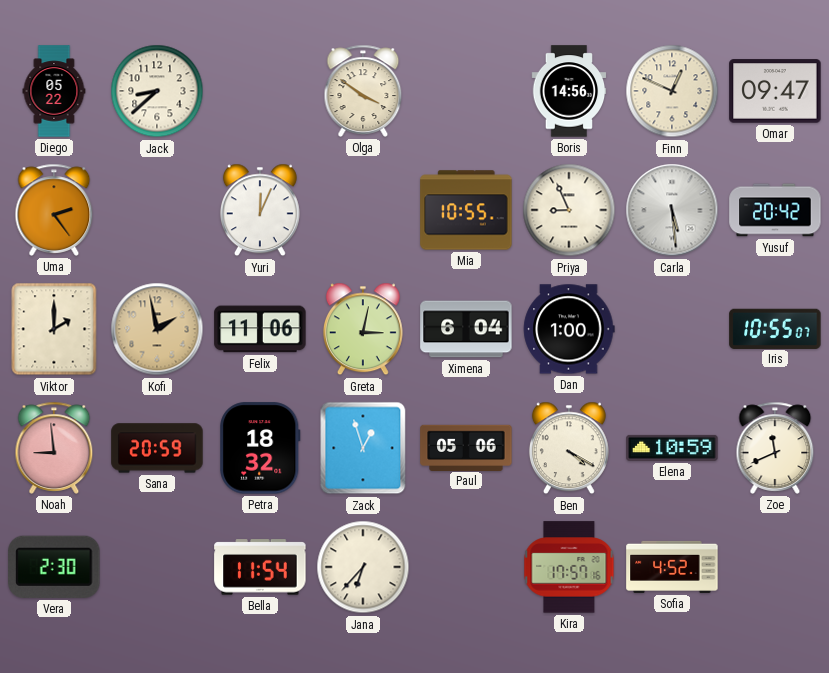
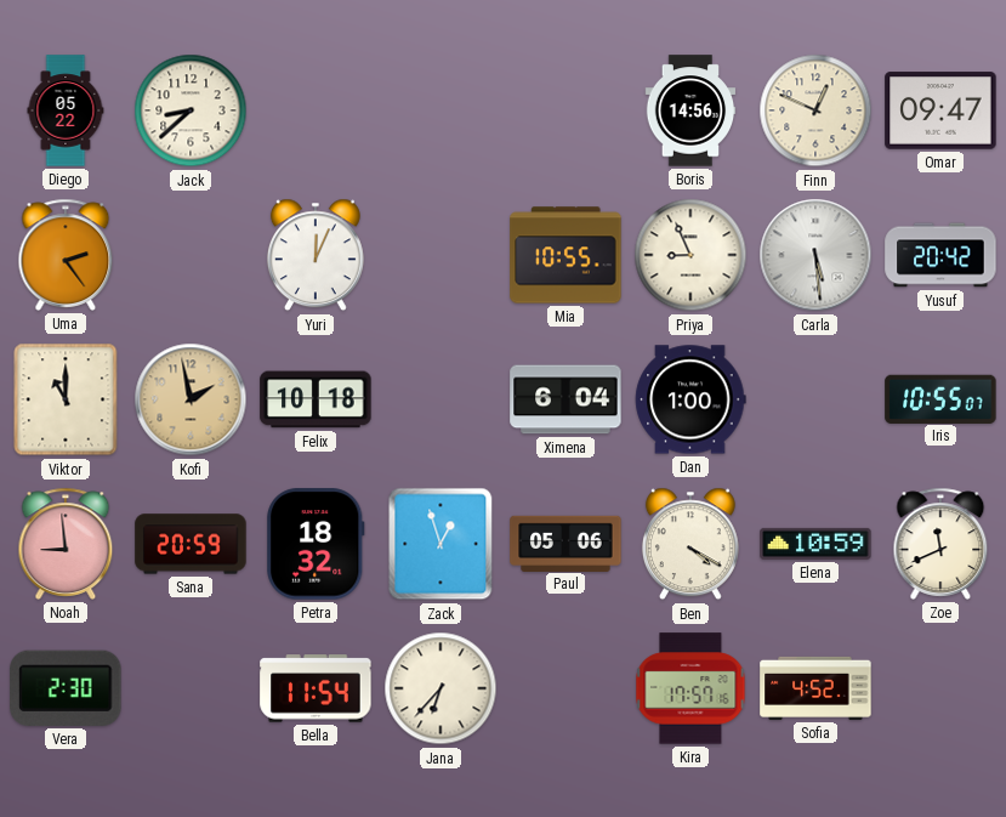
Olga: 3:51 -> none (363, 91)
Viktor: 2:00 -> 11:00 (66, 399)
Felix: 11:06 -> 10:18 (316, 399)
Greta: 3:02 -> none (363, 329)
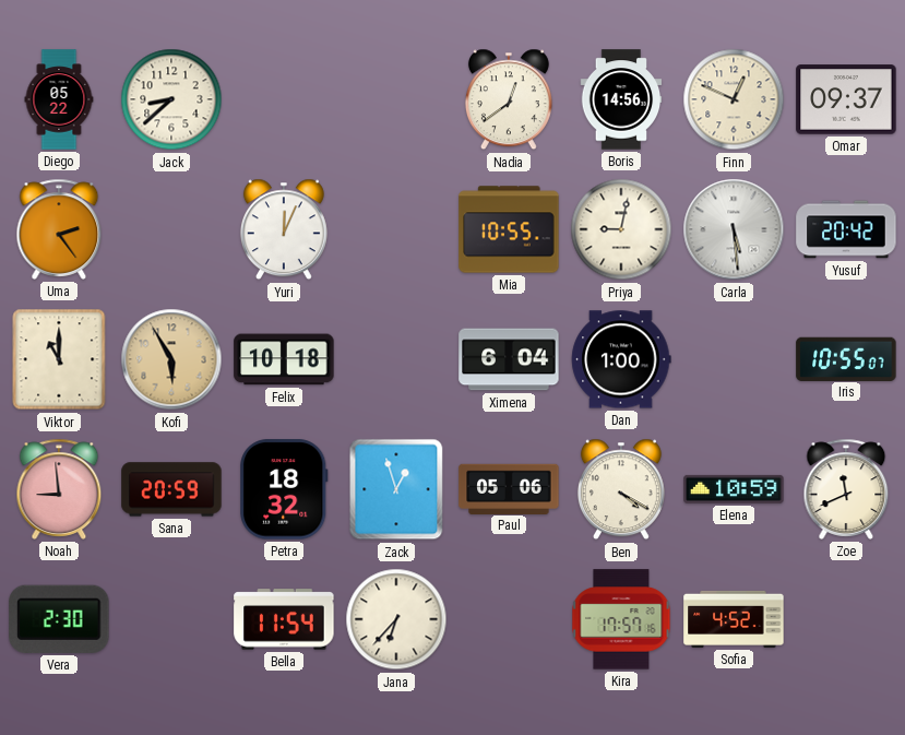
Nadia: none -> 12:39 (509, 99)
Omar: 09:47 -> 09:37 (846, 99)
Priya: 8:56 -> 9:02 (621, 229)
Kofi: 1:58 -> 5:55 (171, 359)
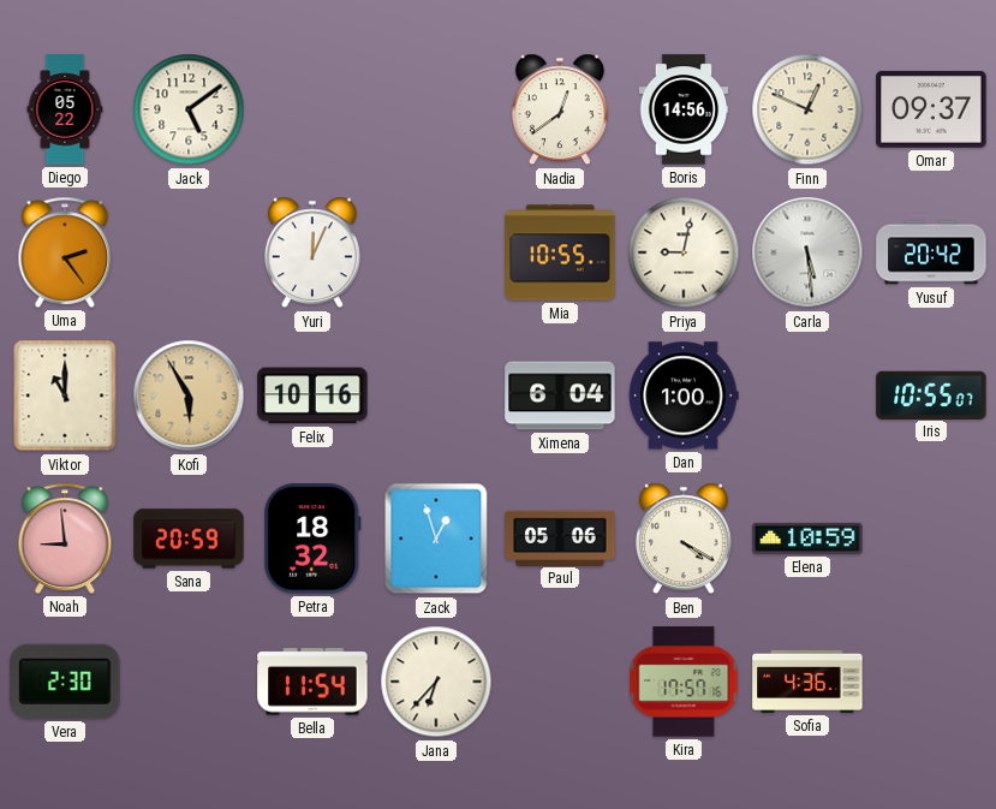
Jack: 8:38 -> 5:09 (189, 109)
Felix: 10:18 -> 10:16 (312, 395)
Zoe: 11:41 -> none (846, 489)
Sofia: 4:52 -> 4:36 (807, 682)
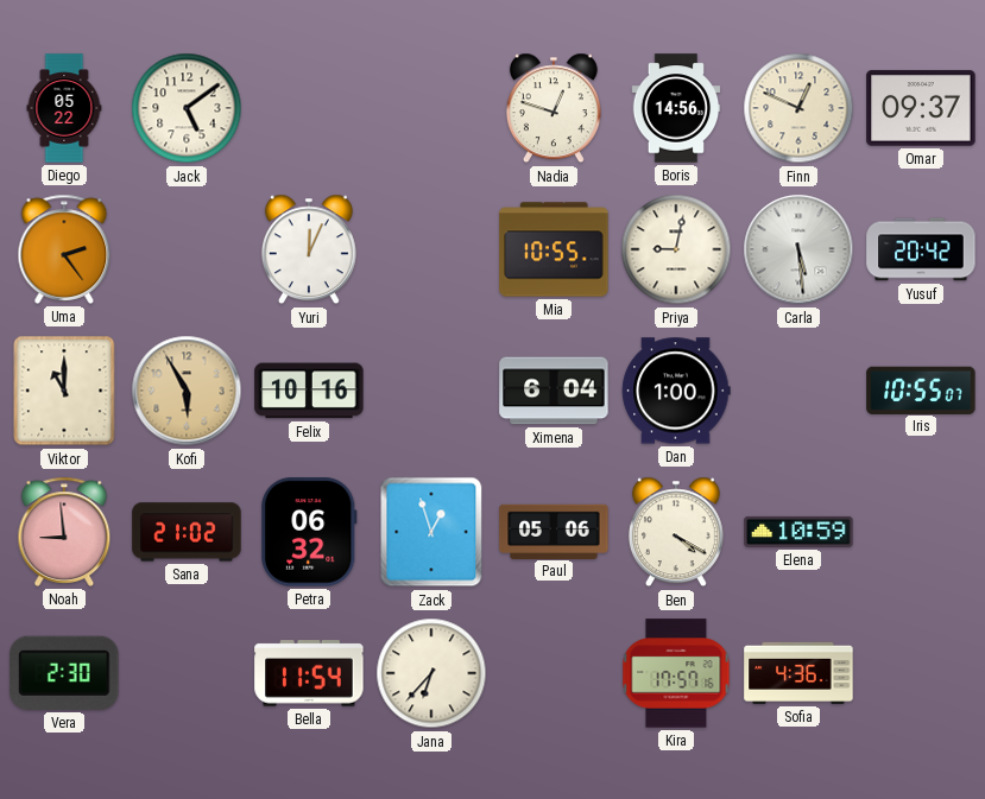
Nadia: 12:39 -> 12:48 (554, 108)
Sana: 20:59 -> 21:02 (187, 532)
Petra: 18:32 -> 06:32 (309, 532)
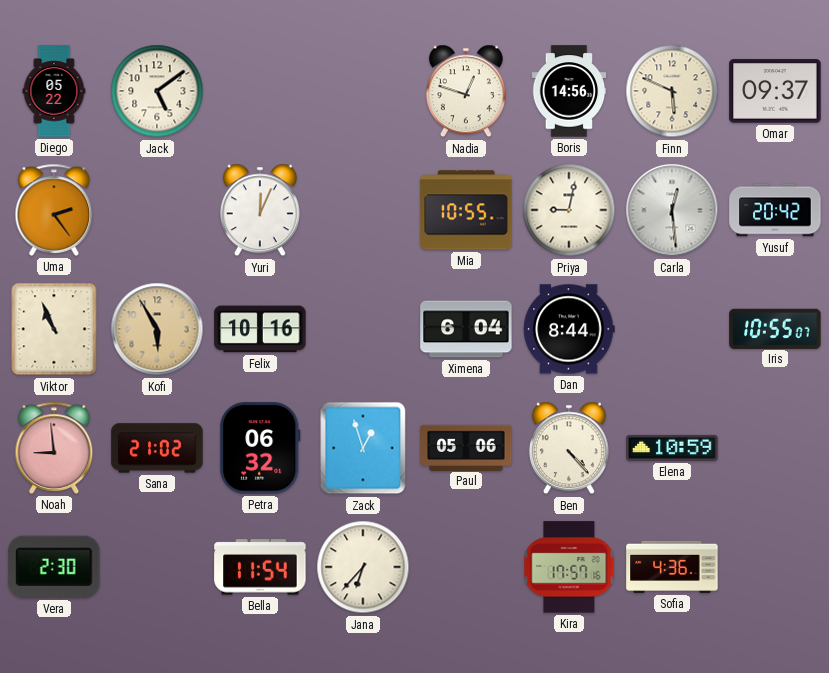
Finn: 12:49 -> 5:49 (672, 91)
Carla: 5:29 -> 12:29 (672, 210)
Viktor: 11:00 -> 10:56 (54, 329)
Dan: 1:00 -> 8:44 (569, 329)
Ben: 4:20 -> 4:23 (569, 448)
